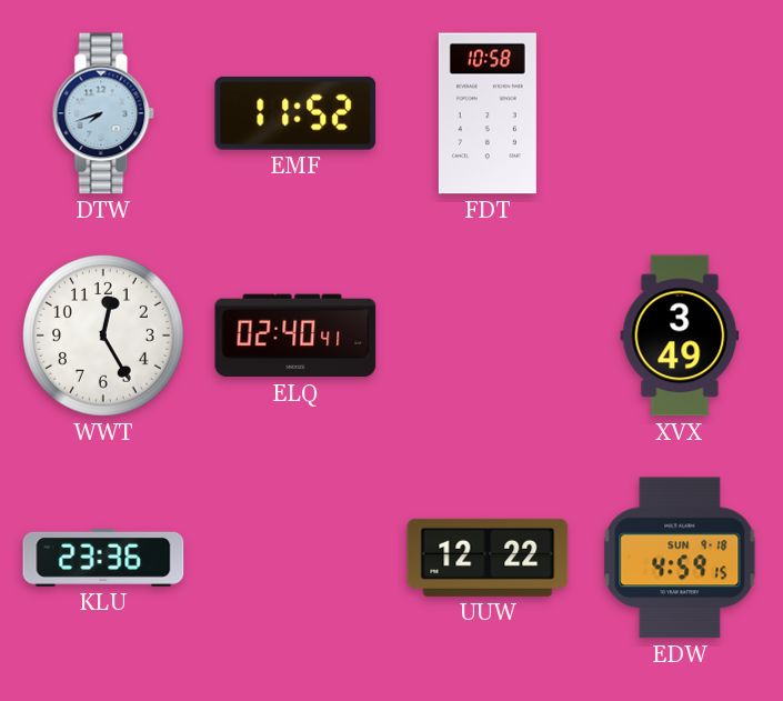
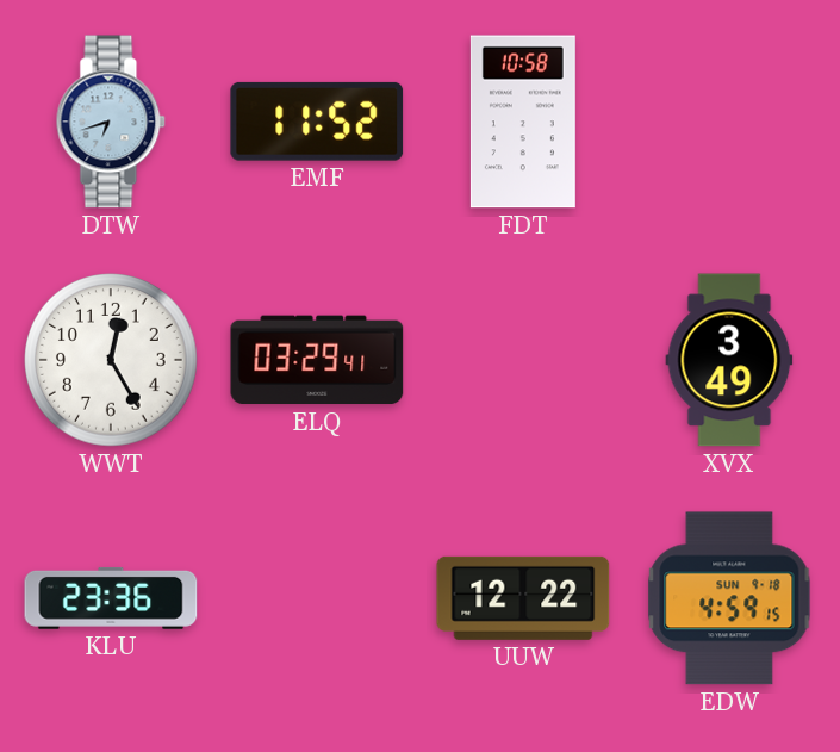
DTW: 7:42 -> 6:42 (111, 122)
ELQ: 02:40 -> 03:29 (317, 360)
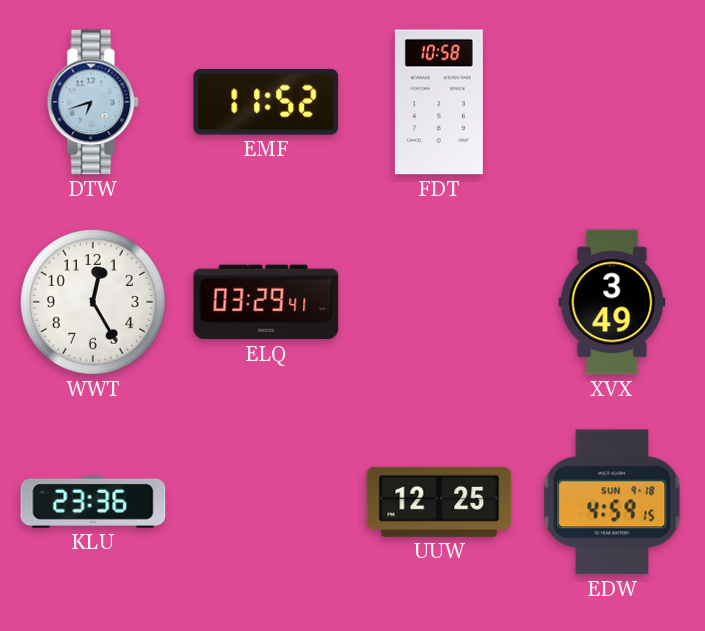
UUW: 12:22 -> 12:25 (439, 502)
